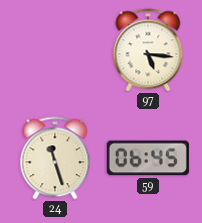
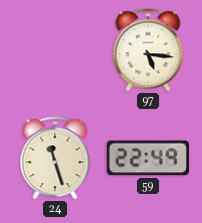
59: 06:45 -> 22:49 (148, 158)
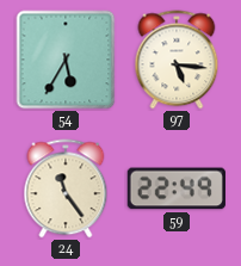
54: none -> 5:35 (66, 60)
24: 11:27 -> 11:24 (66, 188)
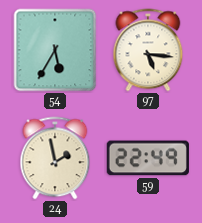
24: 11:24 -> 1:58 (55, 158)
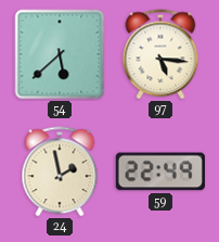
54: 5:35 -> 5:38 (60, 54)
